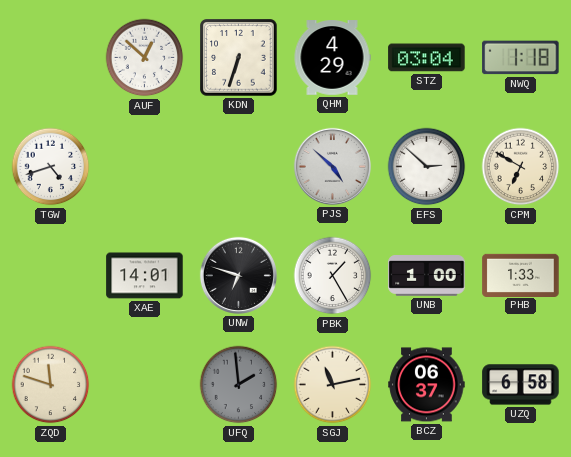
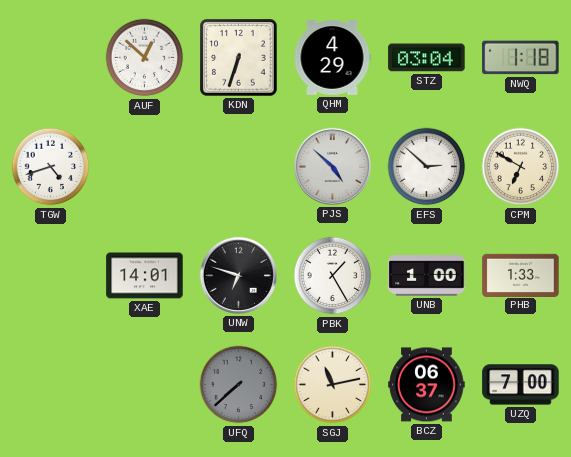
ZQD: 11:48 -> none (51, 385)
UFQ: 1:59 -> 7:38 (239, 385)
UZQ: 6:58 -> 7:00 (521, 385)
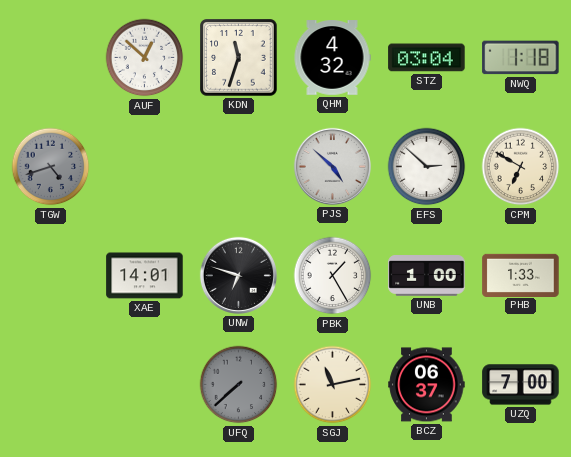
KDN: 6:33 -> 11:33 (239, 58)
QHM: 4:29 -> 4:32 (332, 58)
TGW dial: white -> grey (51, 167)
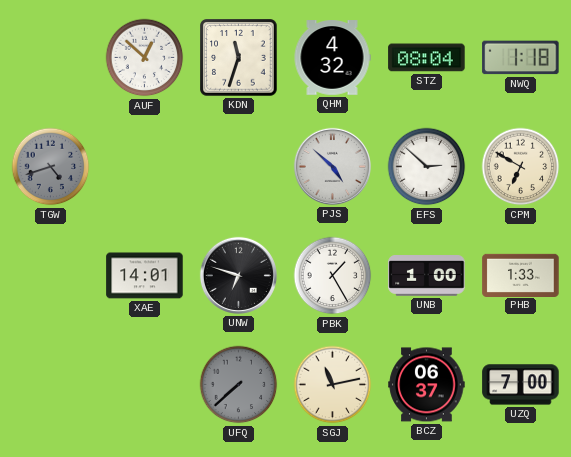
STZ: 03:04 -> 08:04 (427, 58)
